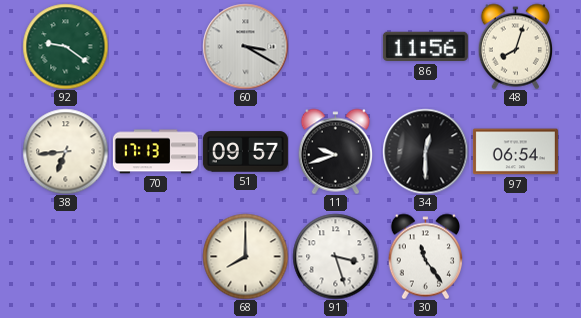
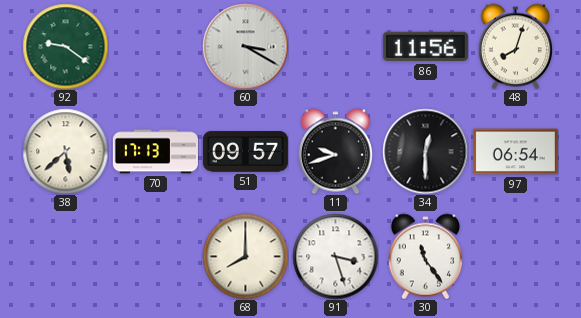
38: 6:44 -> 5:38 (65, 151)
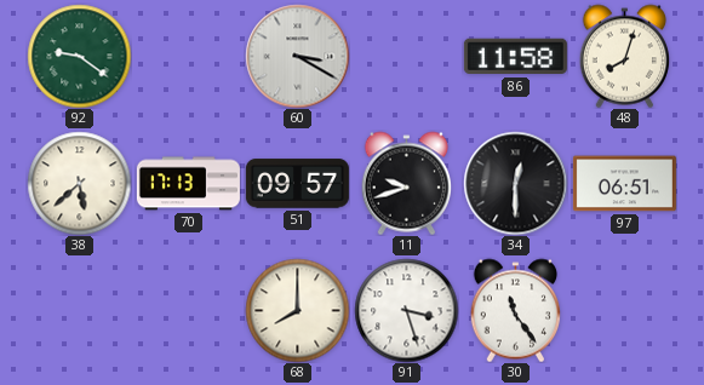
86: 11:56 -> 11:58 (515, 57)
97: 06:54 -> 06:51 (624, 184)
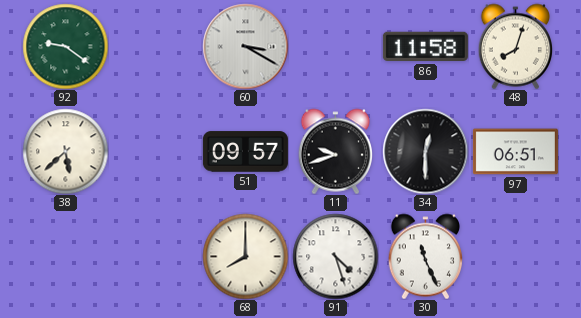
70: 17:13 -> none (188, 184)
91: 3:27 -> 4:27 (335, 256)
30: 11:24 -> 11:26 (425, 256)
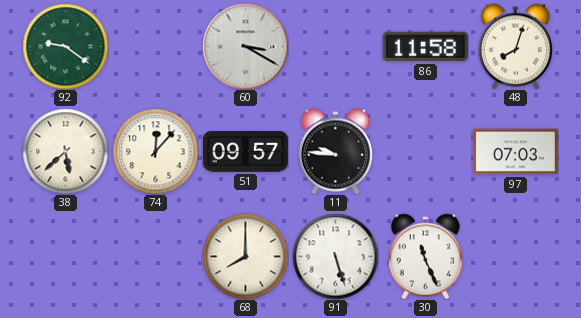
74: none -> 12:07 (155, 151)
11: 9:42 -> 9:46 (335, 151)
34: 12:30 -> none (425, 151)
97: 06:51 -> 07:03 (515, 152)
91: 4:27 -> 5:27 (335, 256)
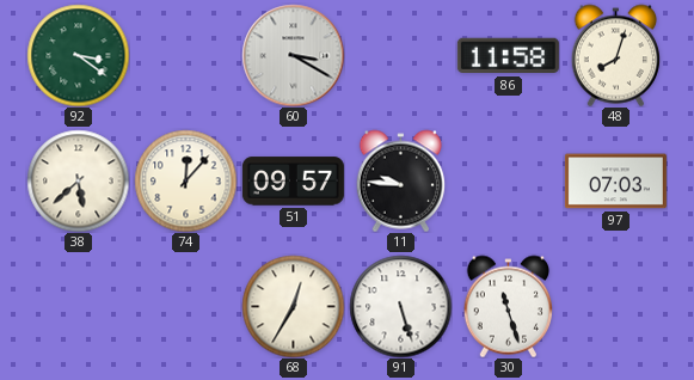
92: 9:21 -> 3:21 (78, 55)
68: 8:00 -> 12:35 (293, 306)
30: 11:26 -> 11:27 (508, 306)
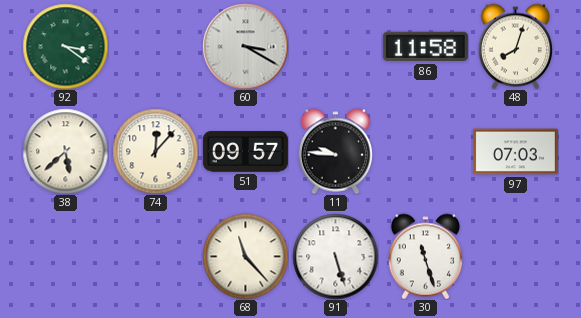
68: 12:35 -> 11:23 (245, 256)
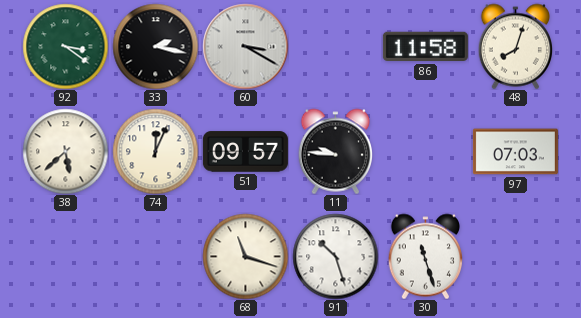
33: none -> 2:17 (155, 46)
74: 12:07 -> 12:04 (155, 151)
68: 11:23 -> 11:18 (245, 256)
91: 5:27 -> 10:27 (335, 256)
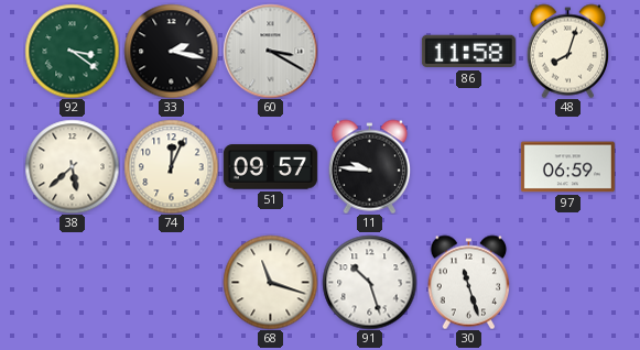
97: 07:03 -> 06:59 (567, 167)
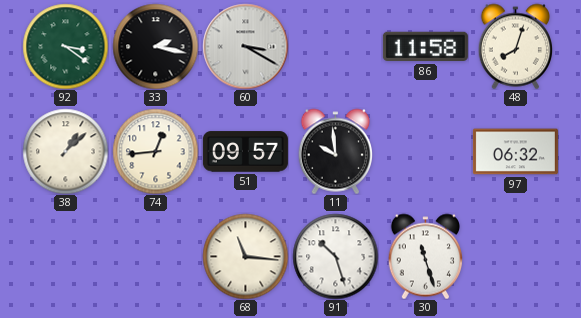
38: 5:38 -> 1:08 (65, 151)
74: 12:04 -> 12:44 (155, 151)
11: 9:46 -> 9:59 (335, 151)
97: 06:59 -> 06:32 (515, 152)
68: 11:18 -> 11:16 (245, 256)
